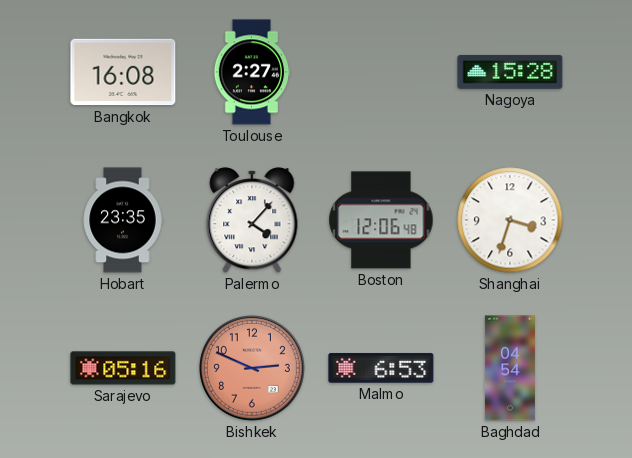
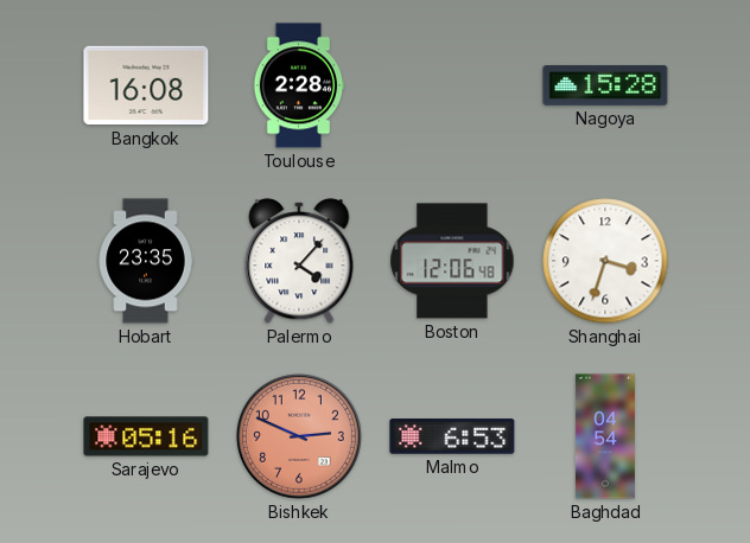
Toulouse: 2:27 -> 2:28 (299, 85)
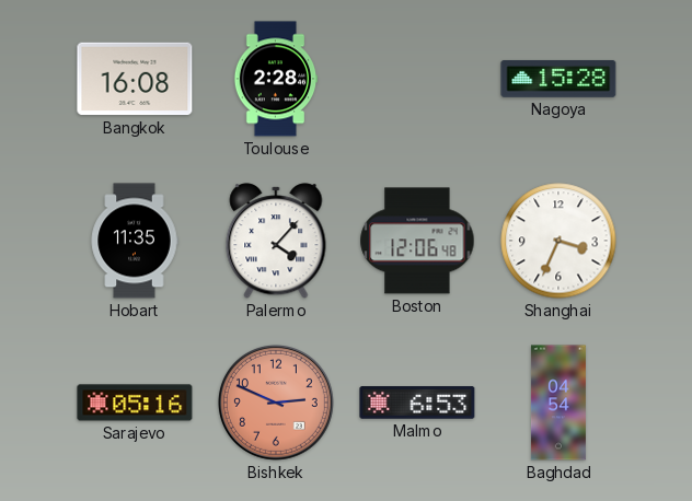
Hobart: 23:35 -> 11:35 (135, 241)
Shanghai: 3:33 -> 3:34 (558, 241)
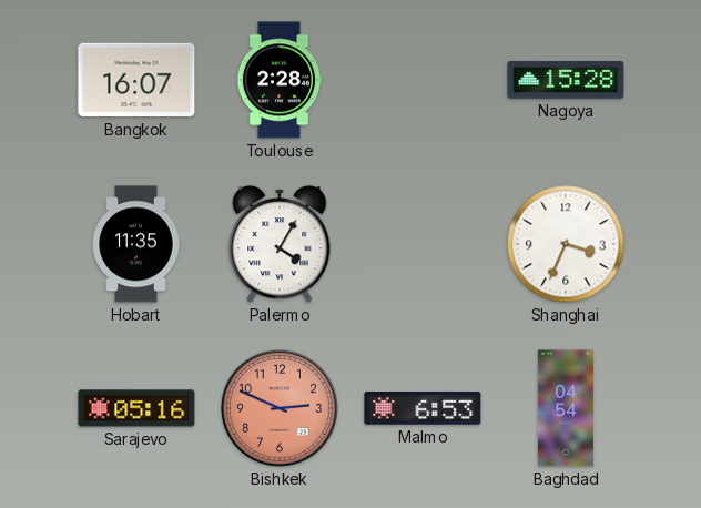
Bangkok: 16:08 -> 16:07 (136, 80)
Palermo: 4:07 -> 4:05 (280, 244)
Boston: 12:06 -> none (417, 241)
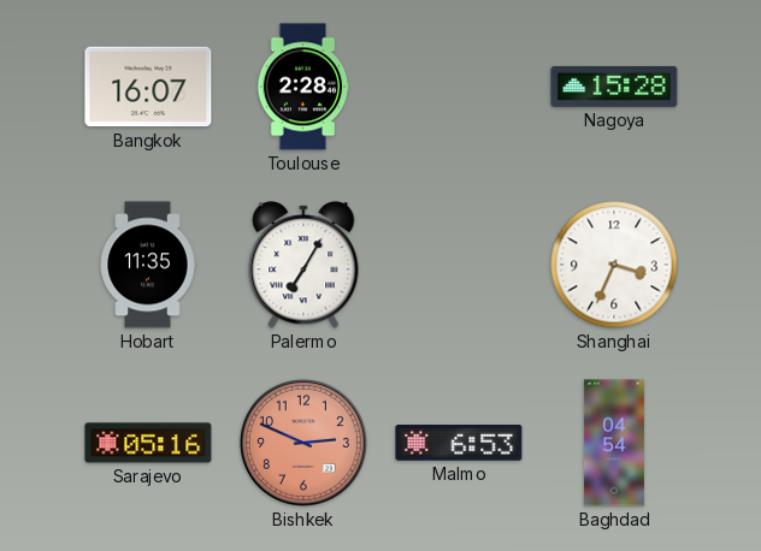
Palermo: 4:05 -> 7:05 (303, 265)
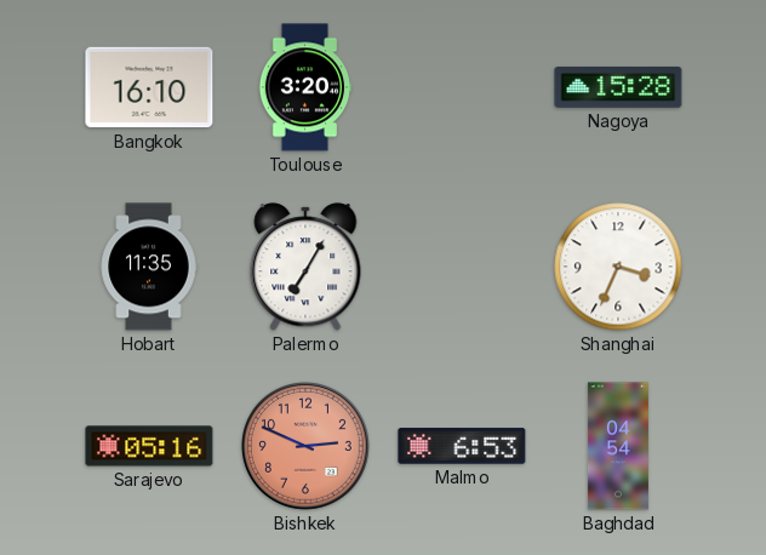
Bangkok: 16:07 -> 16:10 (149, 87)
Toulouse: 2:28 -> 3:20 (305, 87)
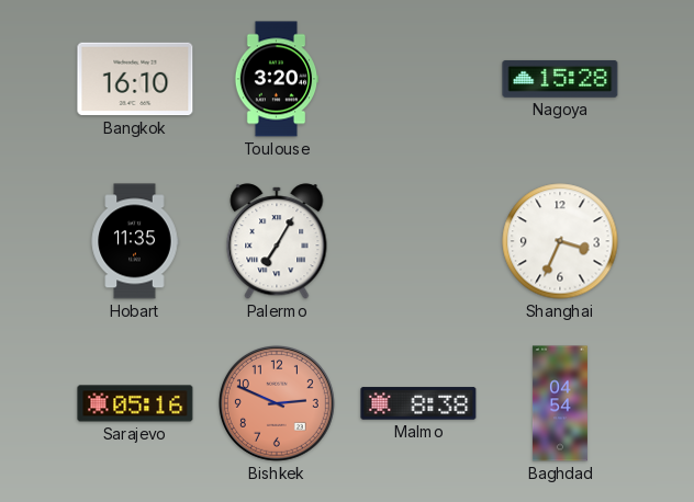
Malmo: 6:53 -> 8:38 (418, 403)
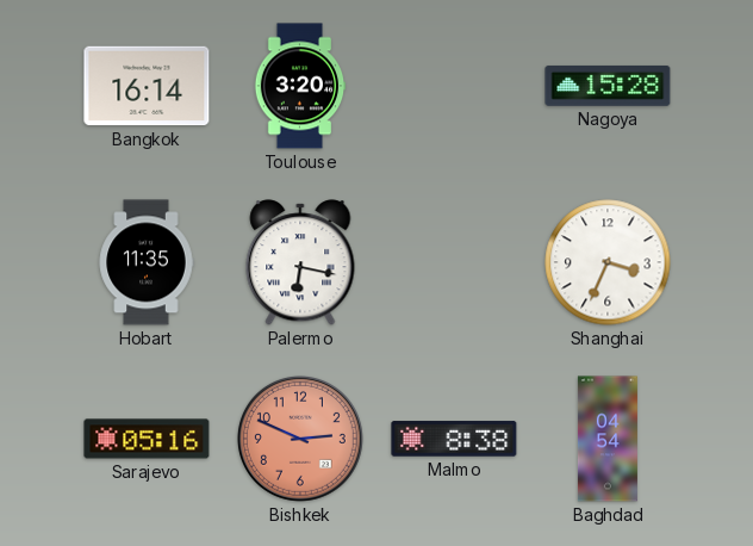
Bangkok: 16:10 -> 16:14 (147, 86)
Palermo: 7:05 -> 6:17 (300, 262)
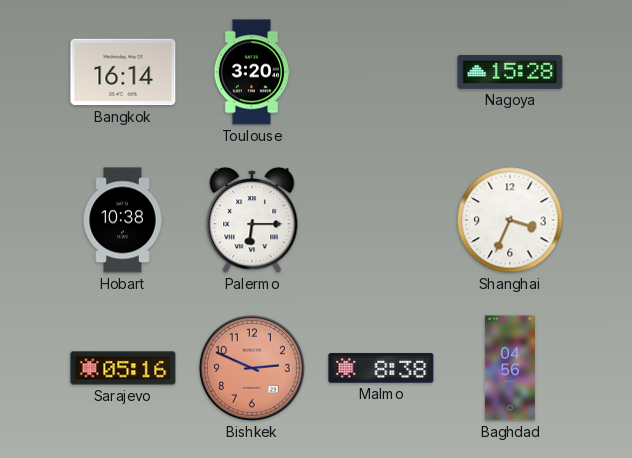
Hobart: 11:35 -> 10:38 (123, 220)
Palermo: 6:17 -> 6:15 (252, 220)
Baghdad: 04:54 -> 04:56 (510, 368)
